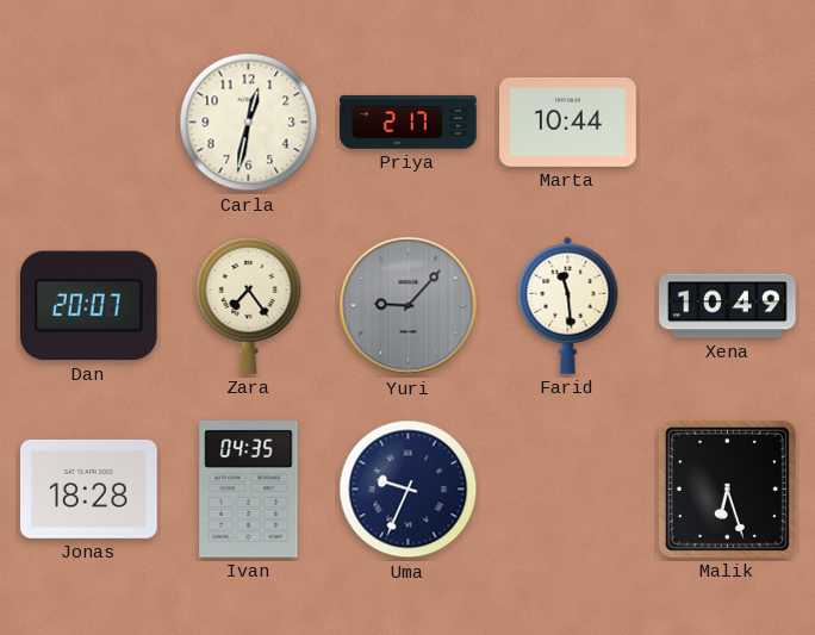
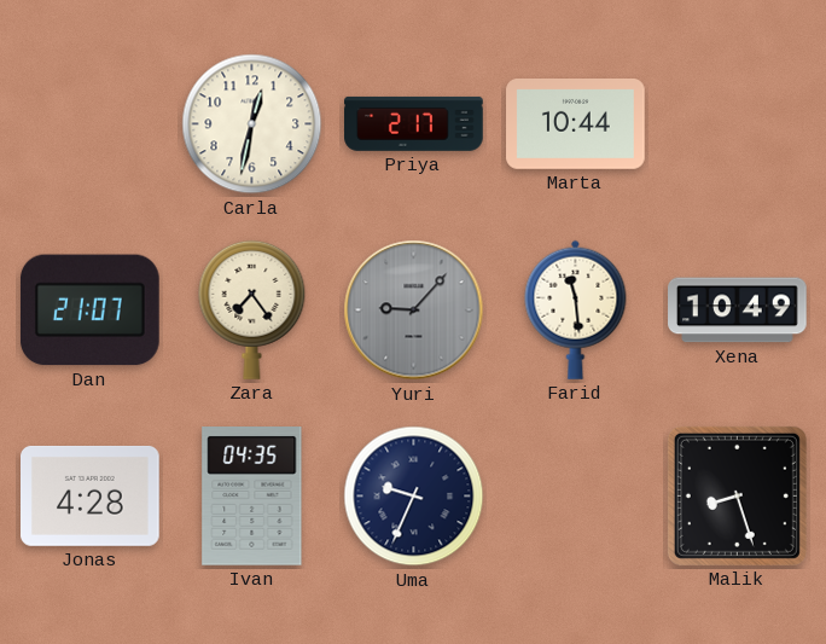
Dan: 20:07 -> 21:07 (89, 311)
Jonas: 18:28 -> 4:28 (91, 495)
Malik: 6:27 -> 8:27 (737, 495)
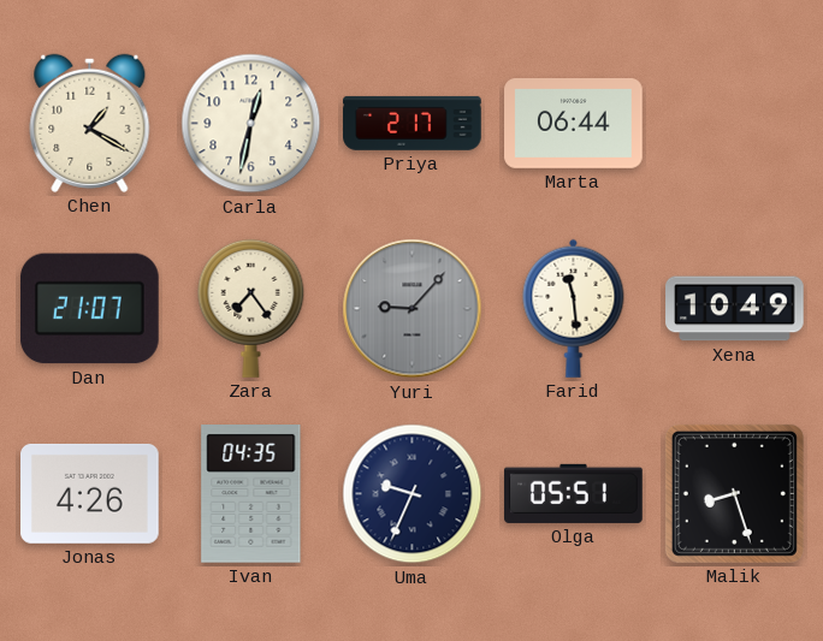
Chen: none -> 1:20 (90, 123)
Marta: 10:44 -> 06:44 (574, 124)
Jonas: 4:28 -> 4:26 (90, 493)
Olga: none -> 05:51 (574, 493)
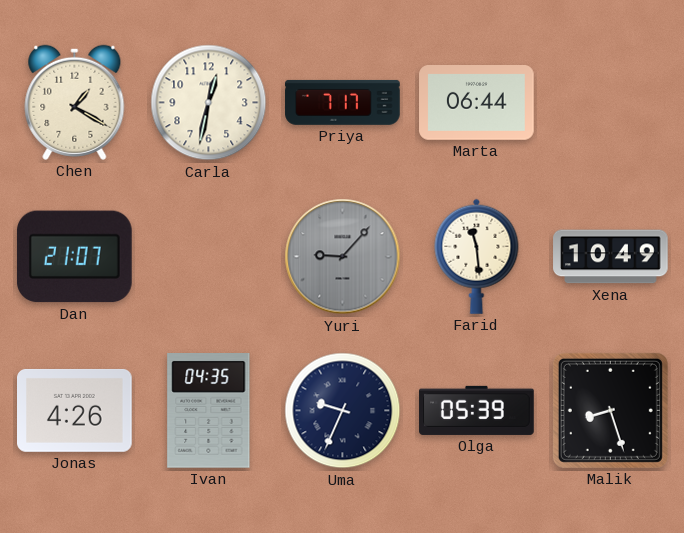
Priya: 2:17 -> 7:17 (343, 102)
Zara: 7:24 -> none (251, 308)
Olga: 05:51 -> 05:39 (477, 410)
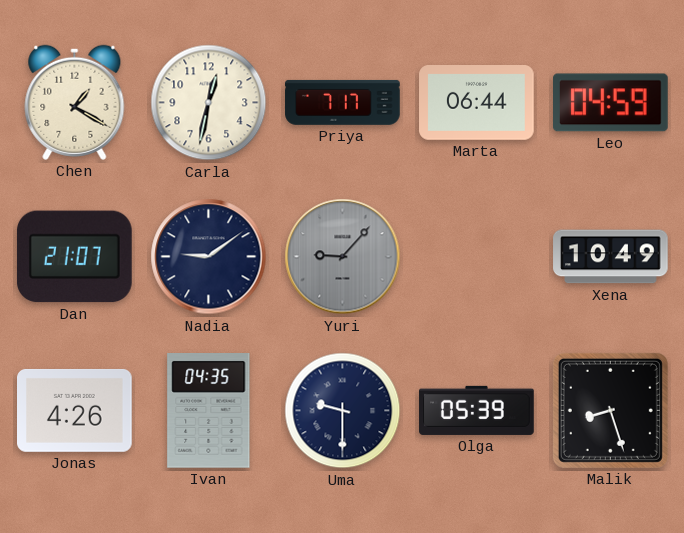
Leo: none -> 04:59 (611, 103)
Nadia: none -> 9:09 (209, 257)
Farid: 11:29 -> none (477, 256)
Uma: 9:34 -> 9:30 (343, 411)
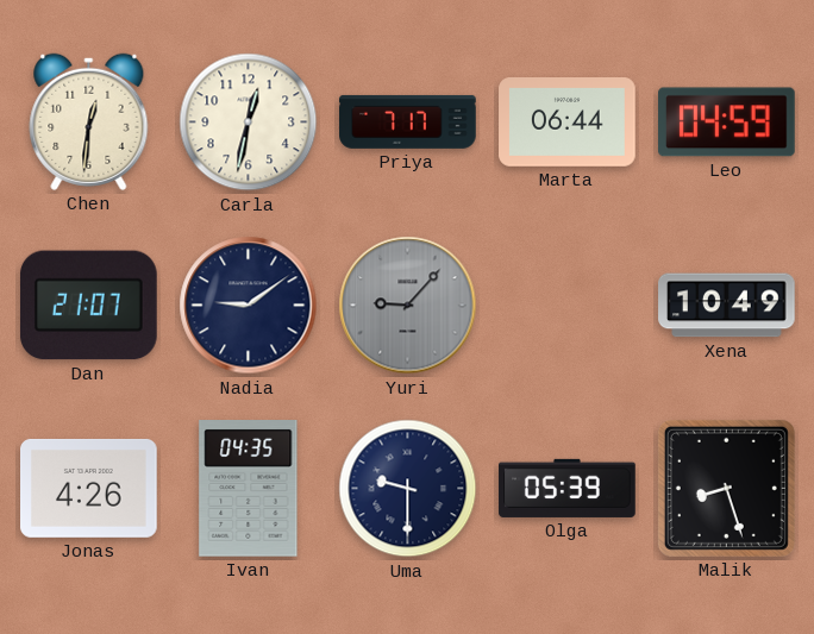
Chen: 1:20 -> 12:31 (89, 121)
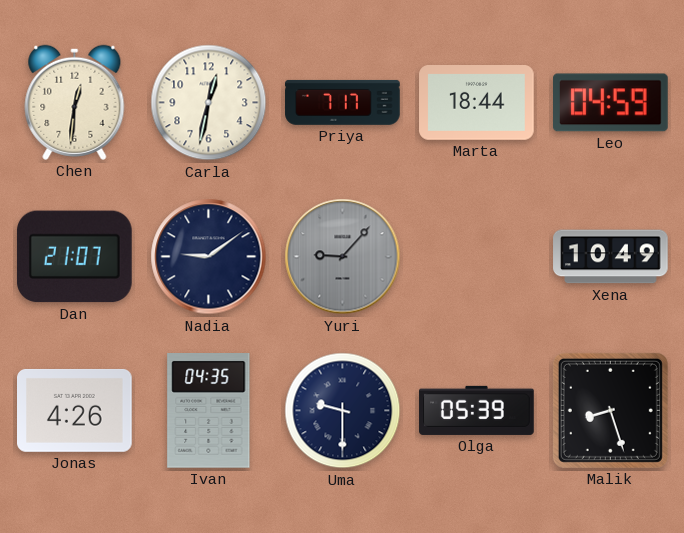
Marta: 06:44 -> 18:44 (477, 103)
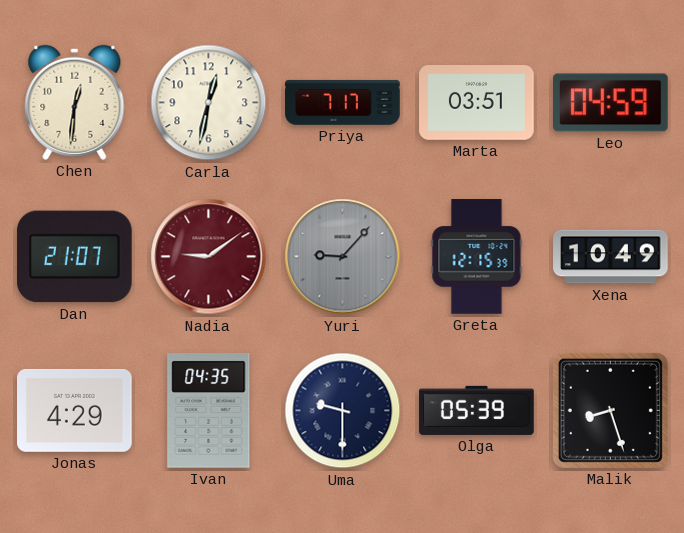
Marta: 18:44 -> 03:51 (477, 103)
Nadia dial: navy -> burgundy (209, 257)
Greta: none -> 12:15 (477, 257)
Jonas: 4:26 -> 4:29 (75, 410)
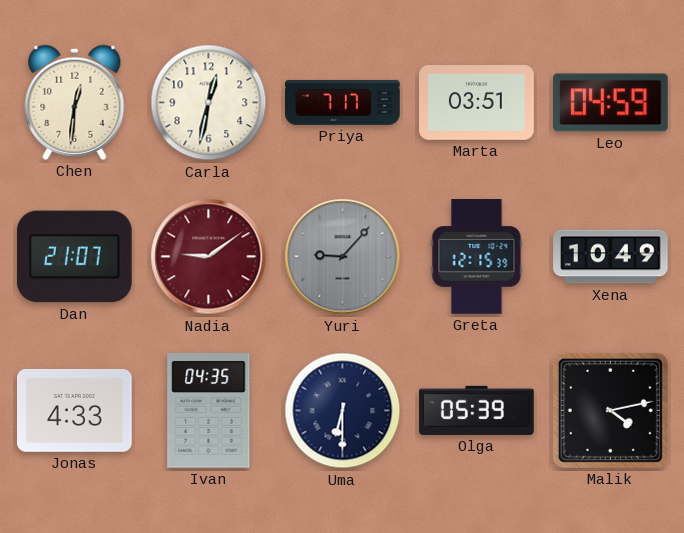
Jonas: 4:29 -> 4:33 (75, 410)
Uma: 9:30 -> 6:30 (343, 411)
Malik: 8:27 -> 4:13 (610, 410)
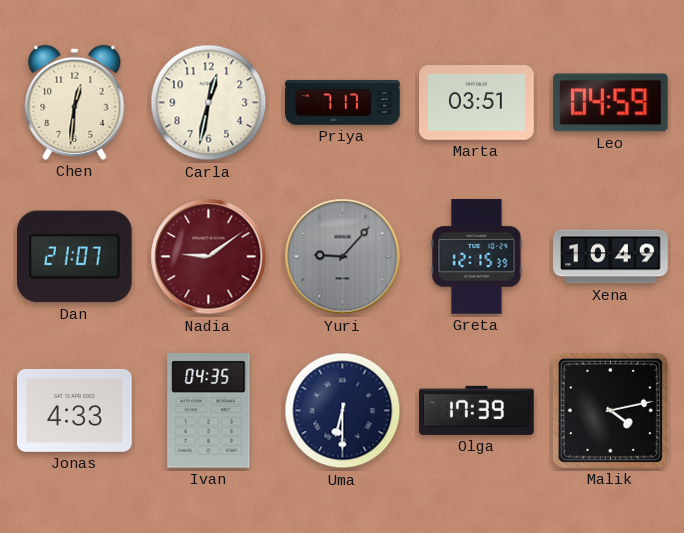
Olga: 05:39 -> 17:39 (477, 410)
